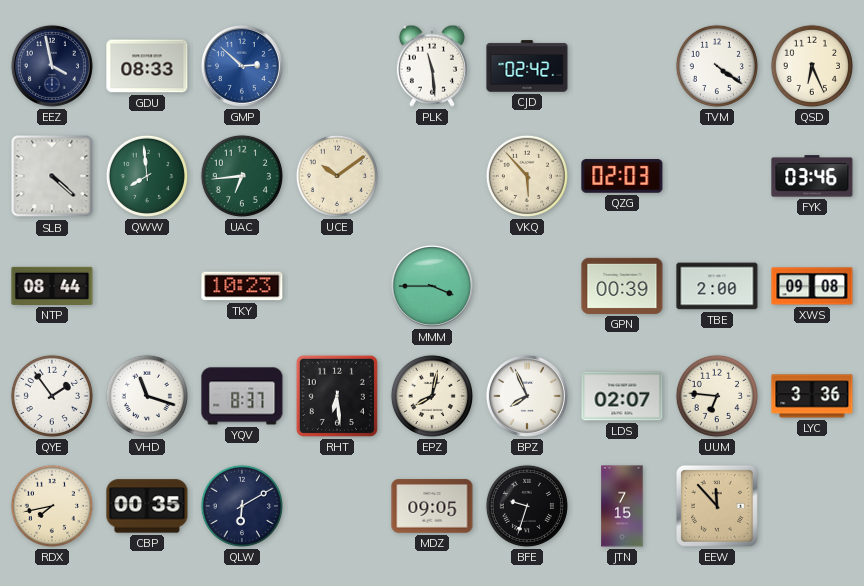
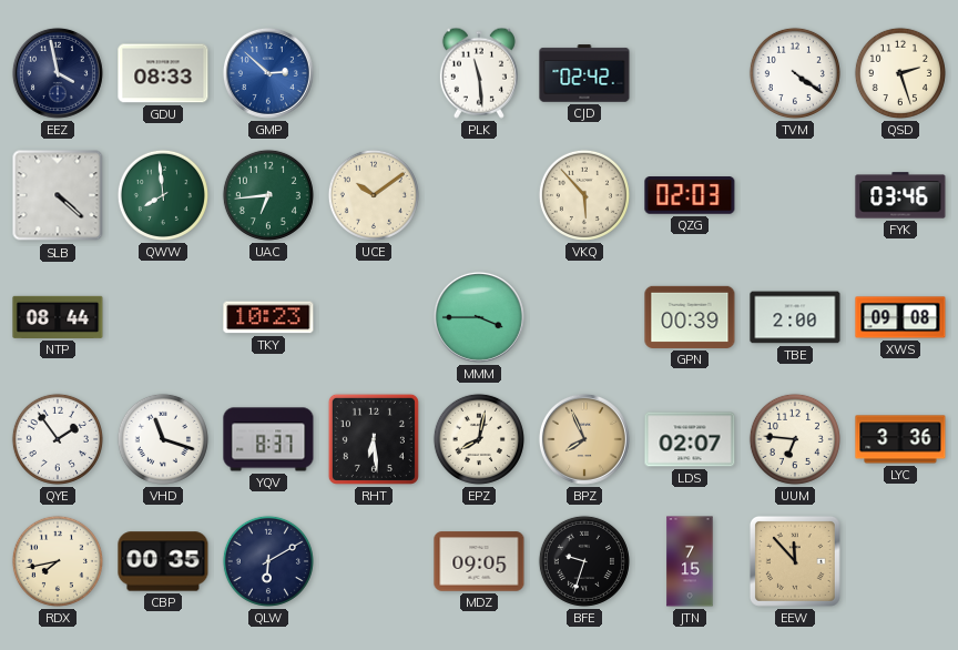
QSD: 6:26 -> 2:27 (900, 73)
BPZ dial: white -> champagne (584, 439)
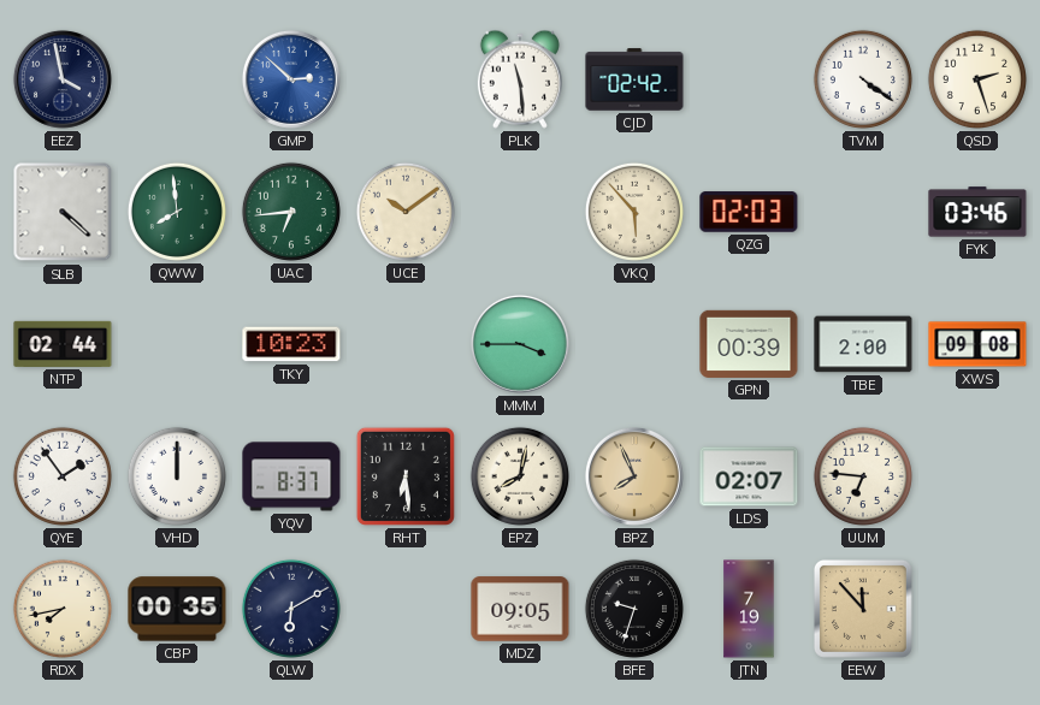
GDU: 08:33 -> none (163, 73)
NTP: 08:44 -> 02:44 (63, 344)
VHD: 11:18 -> 12:00 (177, 476)
LYC: 3:36 -> none (900, 439)
JTN: 7:15 -> 7:19 (749, 609)
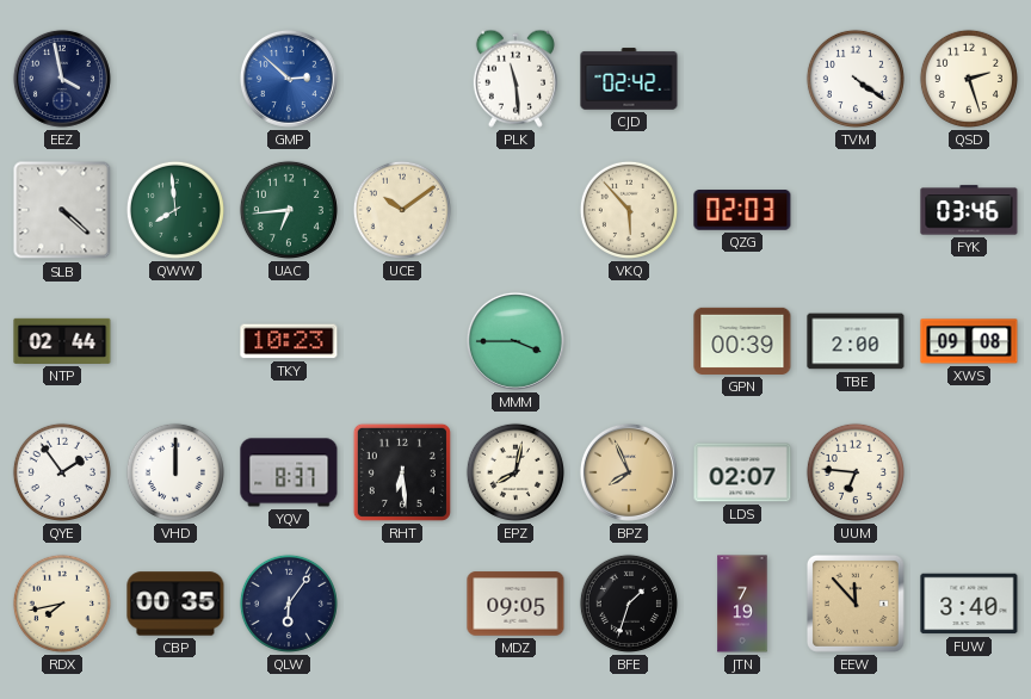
QLW: 6:10 -> 6:06 (289, 604)
BFE: 9:33 -> 1:33 (629, 604)
FUW: none -> 3:40 (969, 604)
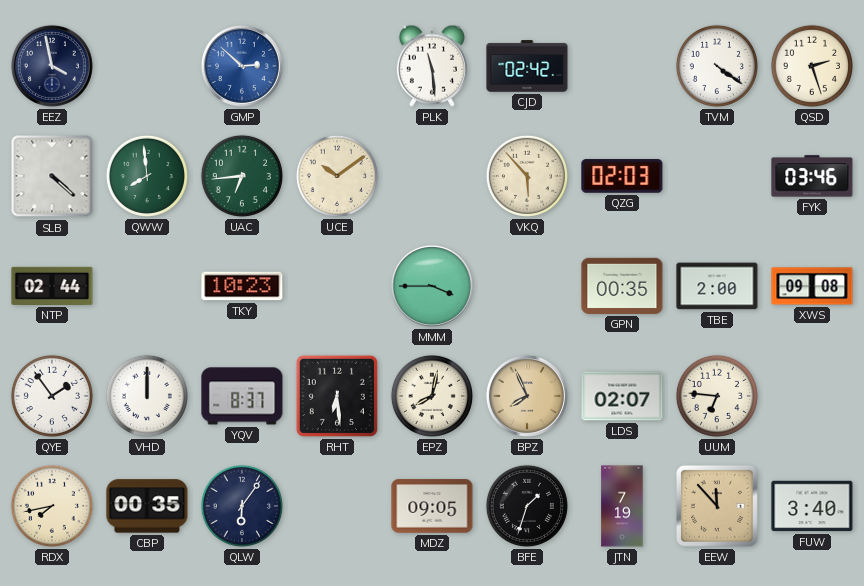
GPN: 00:39 -> 00:35 (622, 286)
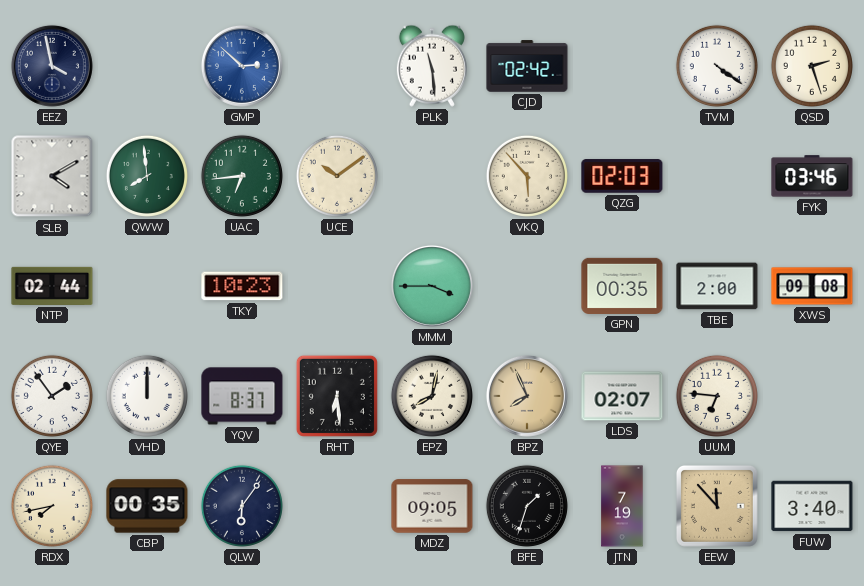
SLB: 4:22 -> 4:10 (52, 176)
